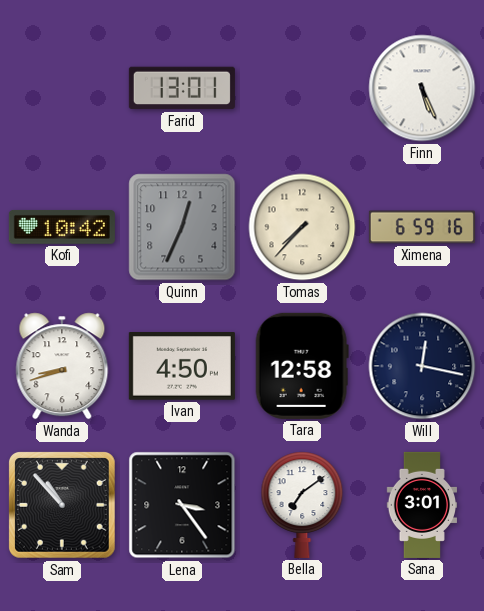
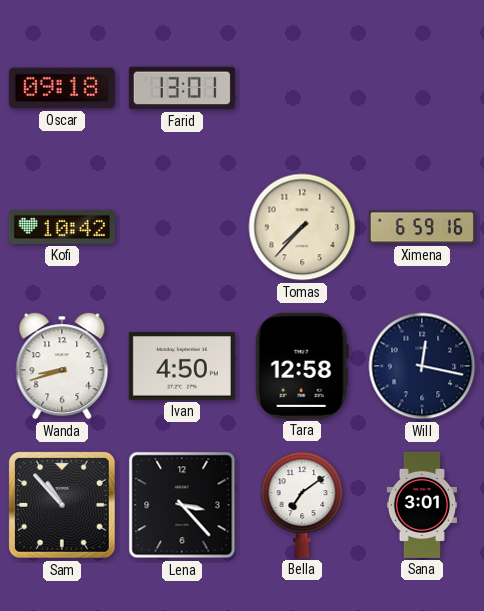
Oscar: none -> 09:18 (62, 88)
Finn: 5:26 -> none (422, 88)
Quinn: 12:34 -> none (182, 227)
Lena: 3:24 -> 3:23 (182, 505)
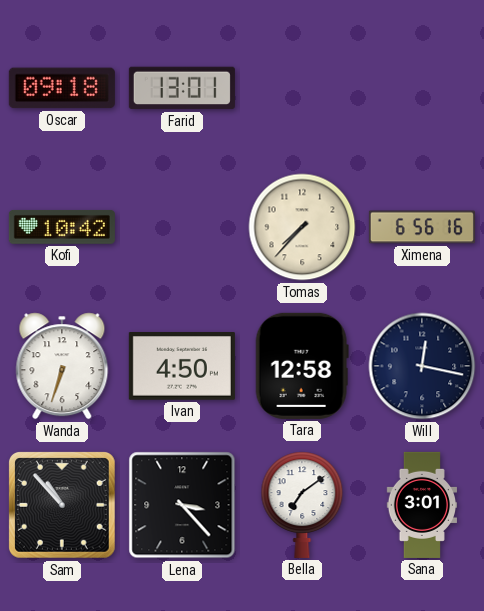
Ximena: 6:59 -> 6:56 (422, 227)
Wanda: 8:42 -> 6:33 (62, 366)
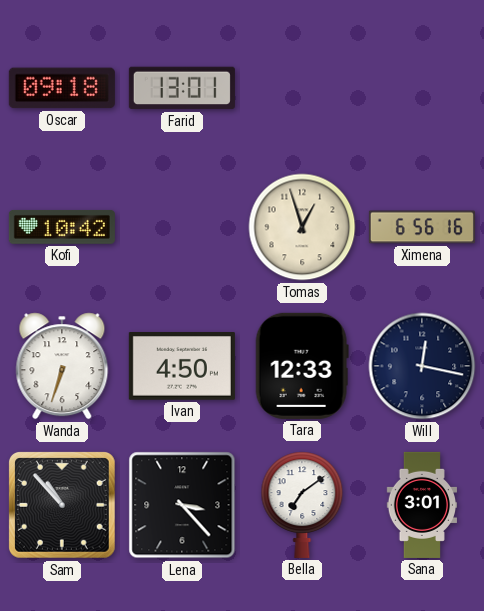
Tomas: 7:37 -> 12:57 (302, 227)
Tara: 12:58 -> 12:33 (302, 366)
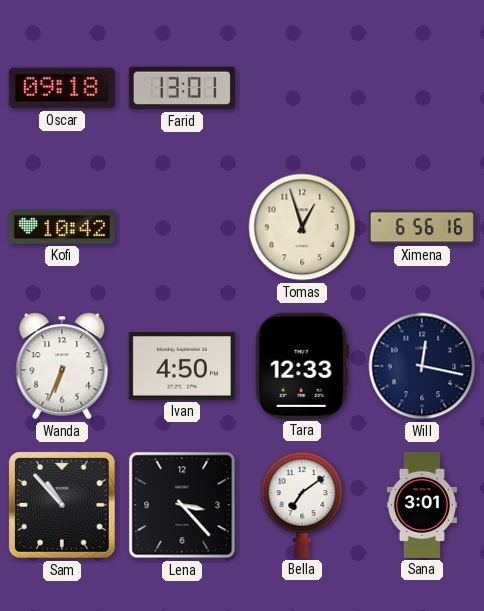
Wanda: 6:33 -> 6:34 (62, 366)
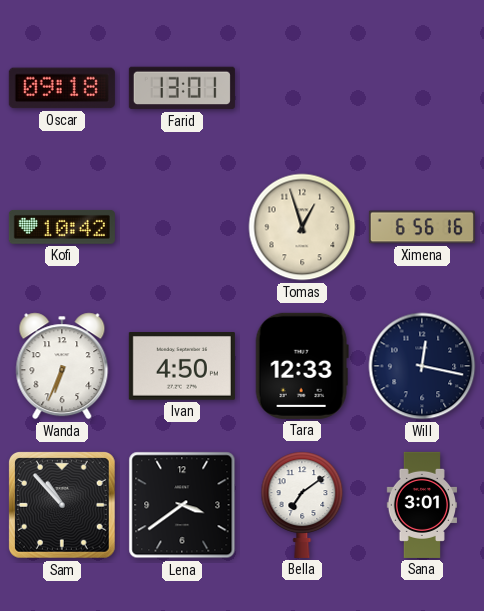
Lena: 3:23 -> 3:39 (182, 505)
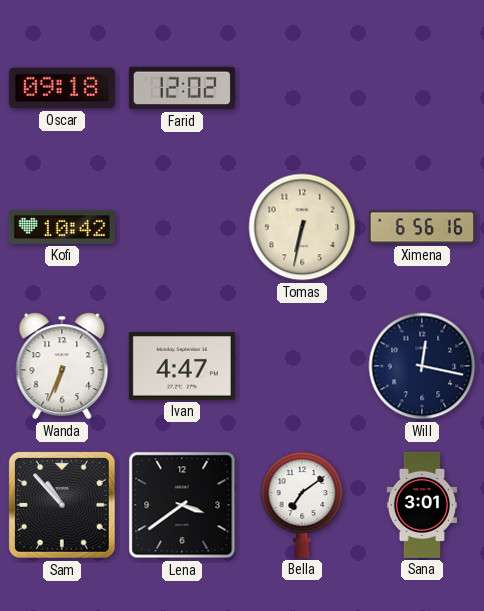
Farid: 13:01 -> 12:02 (182, 88)
Tomas: 12:57 -> 6:32 (302, 227)
Ivan: 4:50 -> 4:47 (182, 366)
Tara: 12:33 -> none (302, 366)
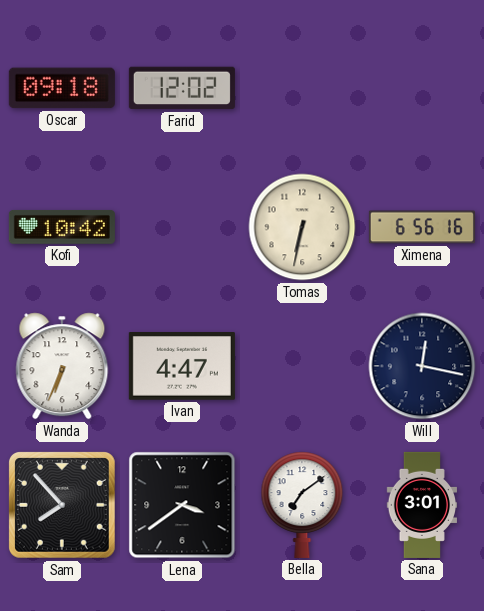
Sam: 10:53 -> 7:53 (62, 505)
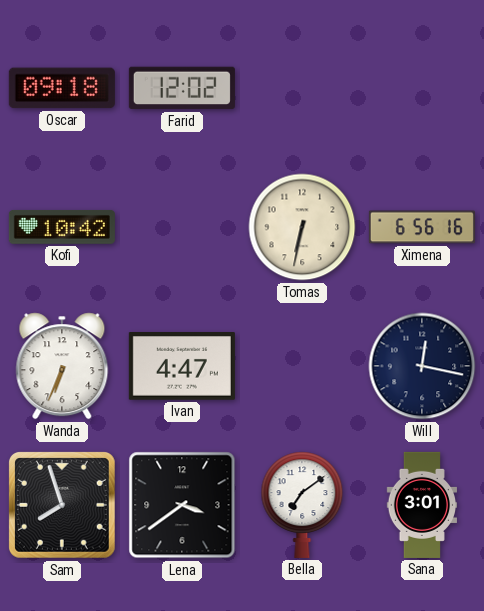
Sam: 7:53 -> 7:57 (62, 505)
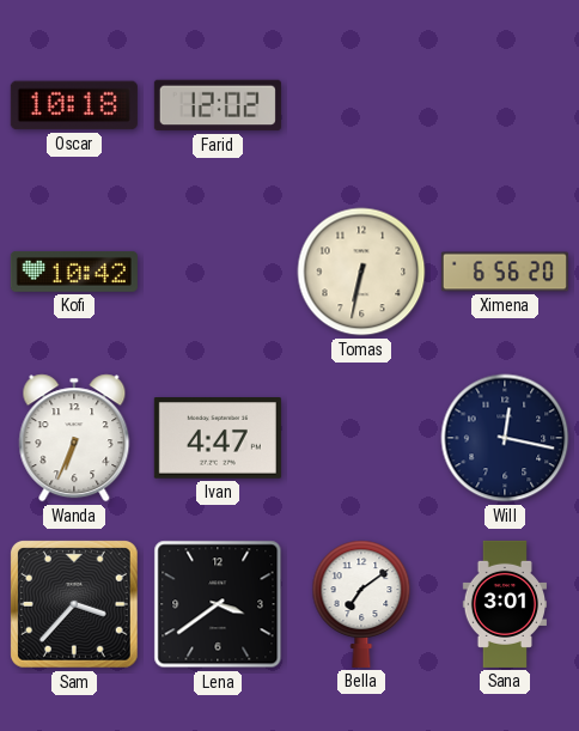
Oscar: 09:18 -> 10:18 (74, 105)
Ximena: 6:56:16 -> 6:56:20 (505, 272)
Sam: 7:57 -> 3:37 (74, 604)
